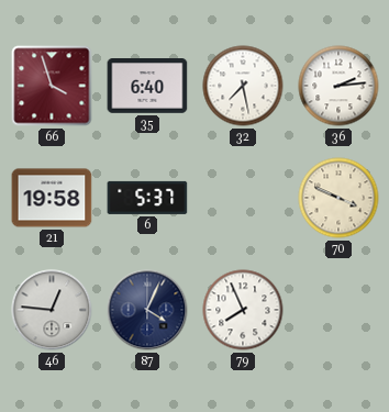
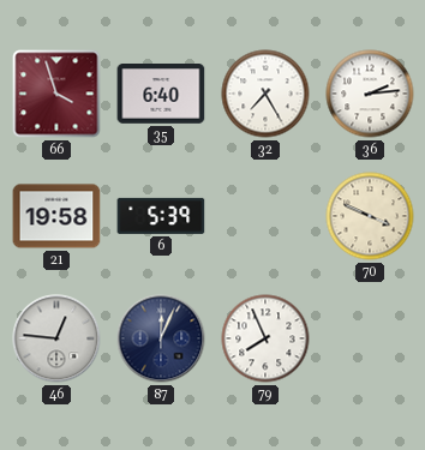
32: 7:28 -> 7:25 (265, 94)
6: 5:37 -> 5:39 (161, 216)
87: 4:04 -> 12:04 (161, 338)
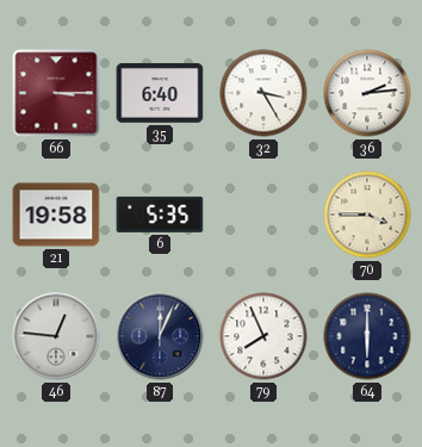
66: 3:57 -> 3:15 (56, 93)
32: 7:25 -> 3:25 (263, 93)
6: 5:39 -> 5:35 (160, 215)
70: 3:49 -> 3:45 (367, 215)
64: none -> 6:00 (367, 336)
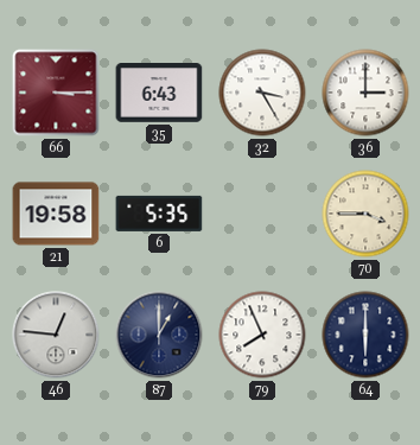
35: 6:40 -> 6:43 (159, 94)
36: 2:14 -> 3:00 (365, 93)
87: 12:04 -> 1:00 (159, 335)
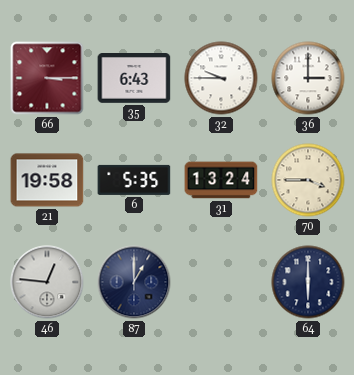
32: 3:25 -> 9:45 (221, 78)
31: none -> 13:24 (221, 180)
79: 7:56 -> none (262, 335)
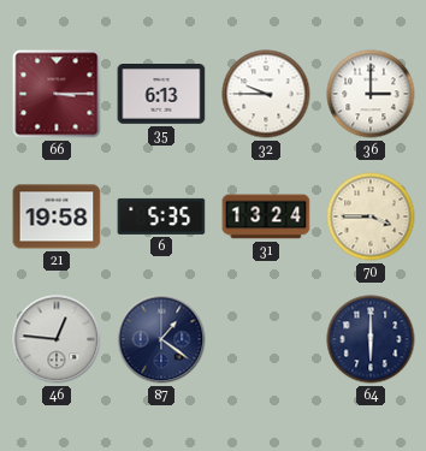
35: 6:43 -> 6:13 (161, 95)
87: 1:00 -> 1:21 (161, 339)
